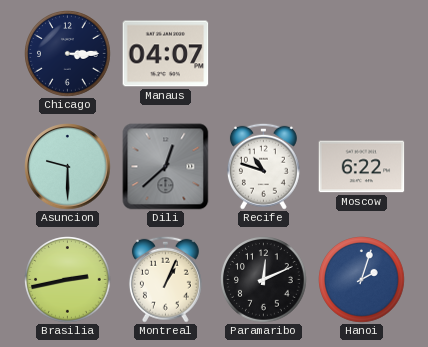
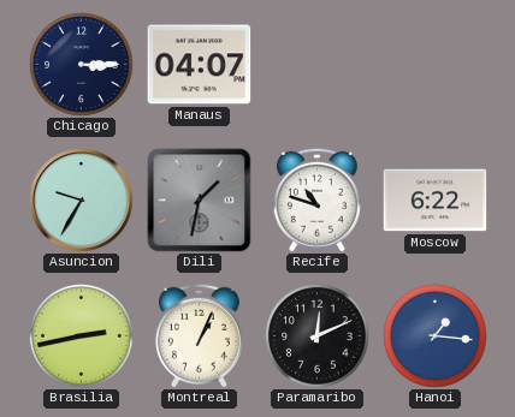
Asuncion: 9:30 -> 9:35 (82, 201)
Dili: 12:38 -> 1:32 (200, 201)
Hanoi: 2:03 -> 1:16 (436, 336)
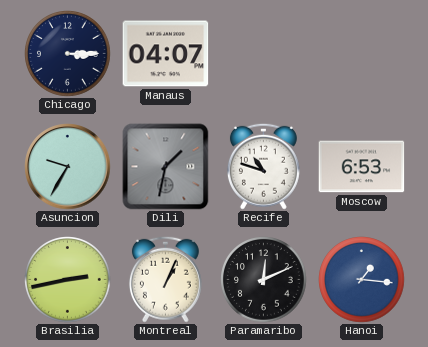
Moscow: 6:22 -> 6:53 (362, 167)
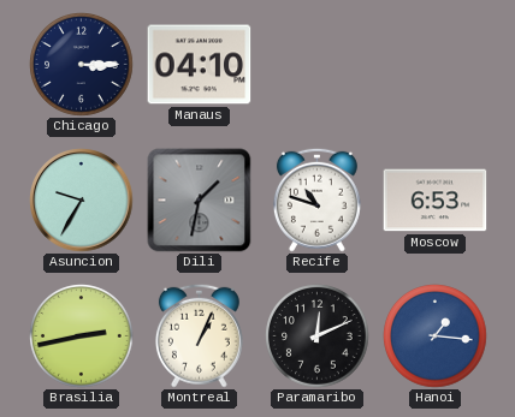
Manaus: 04:07 -> 04:10 (200, 65)
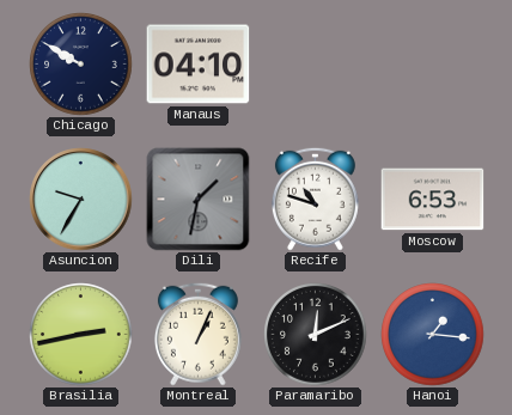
Chicago: 3:15 -> 9:50 (81, 65)
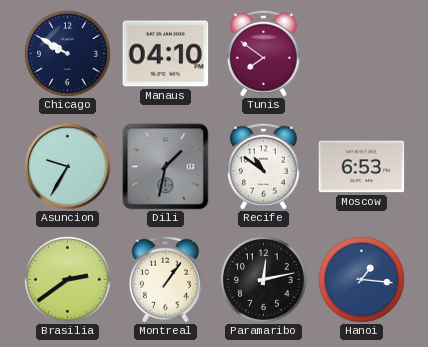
Tunis: none -> 7:51 (263, 53)
Recife: 10:48 -> 10:51 (263, 166)
Brasilia: 2:43 -> 2:39 (68, 280)
Montreal: 1:04 -> 1:06 (165, 279)
Paramaribo: 12:11 -> 12:13 (264, 280)
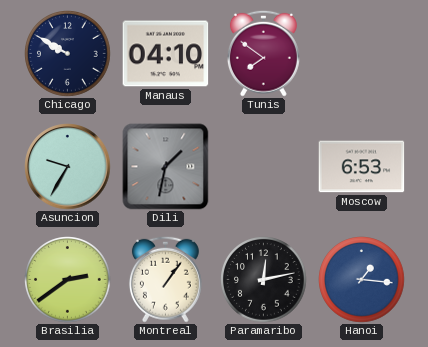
Recife: 10:51 -> none (263, 166)
